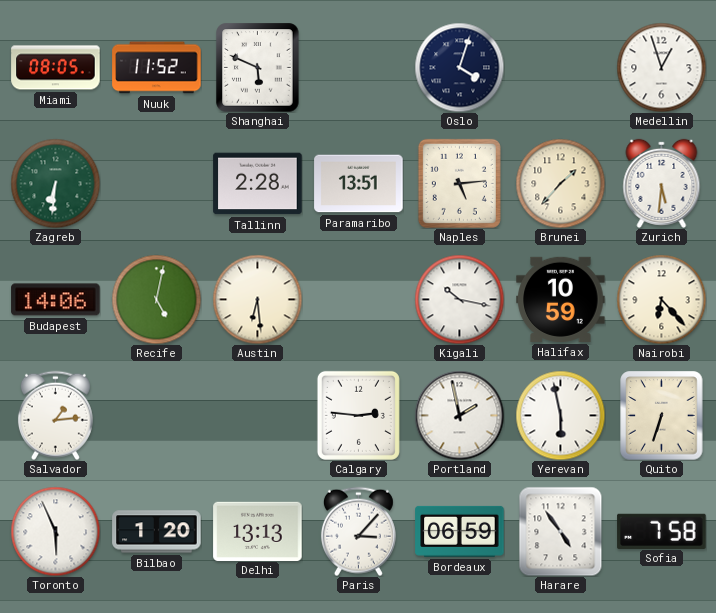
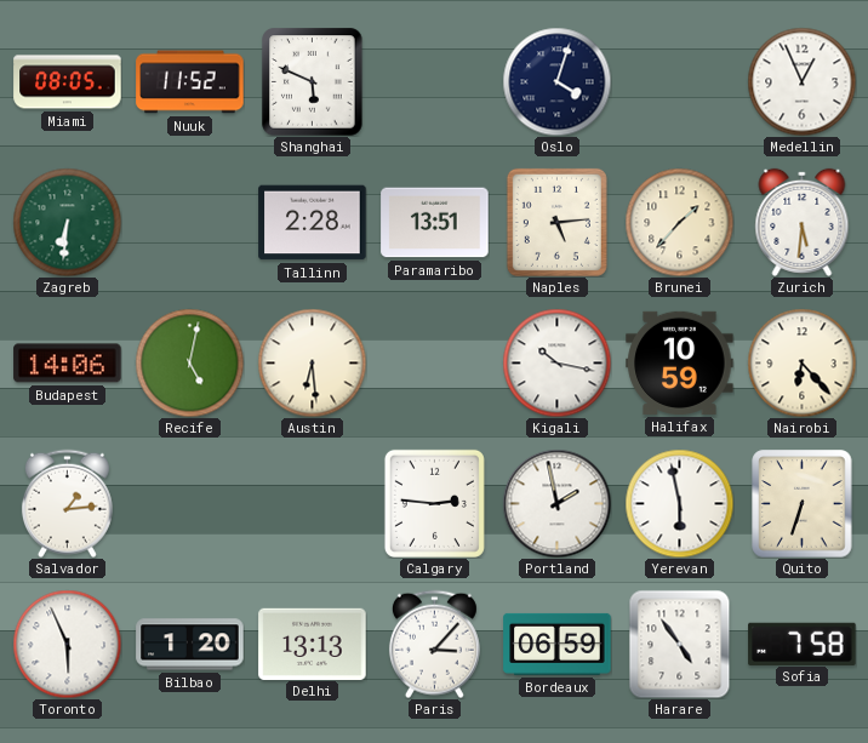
Medellin: 12:57 -> 12:56 (801, 81)
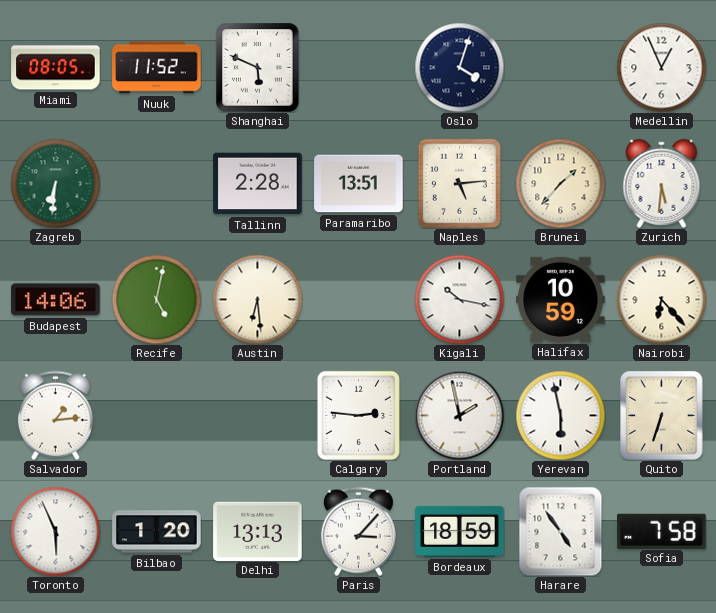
Bordeaux: 06:59 -> 18:59 (460, 531)
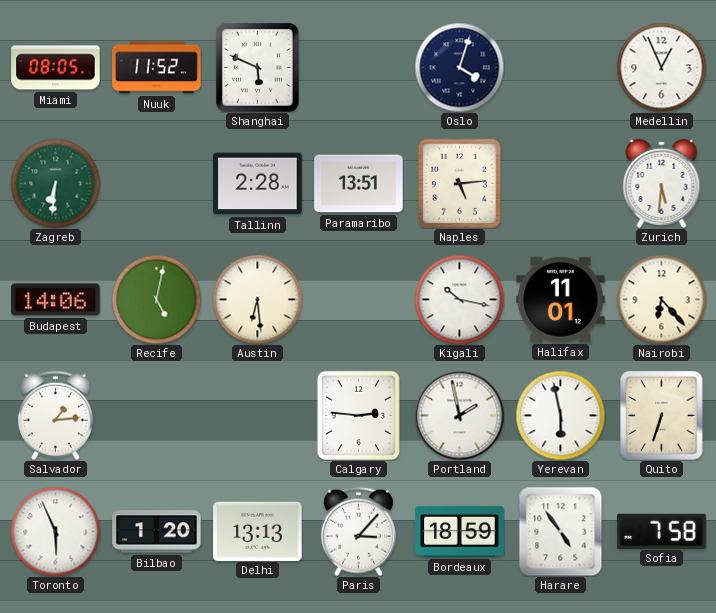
Brunei: 1:37 -> none (560, 183)
Halifax: 10:59 -> 11:01 (561, 299)
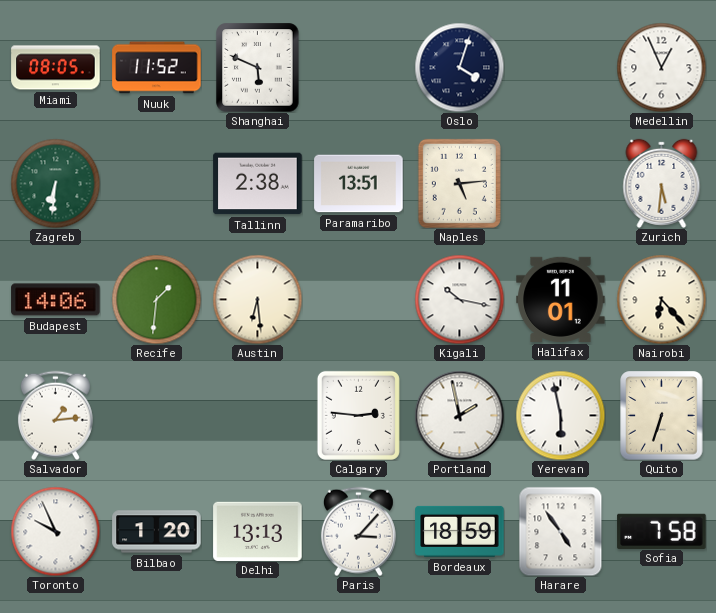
Tallinn: 2:28 -> 2:38 (258, 184)
Recife: 5:02 -> 1:31 (156, 299)
Toronto: 5:56 -> 9:56 (55, 531)
